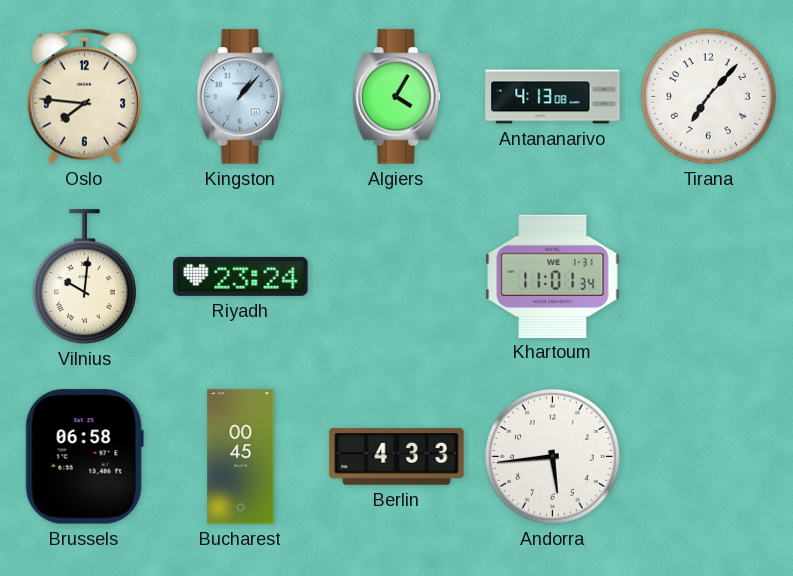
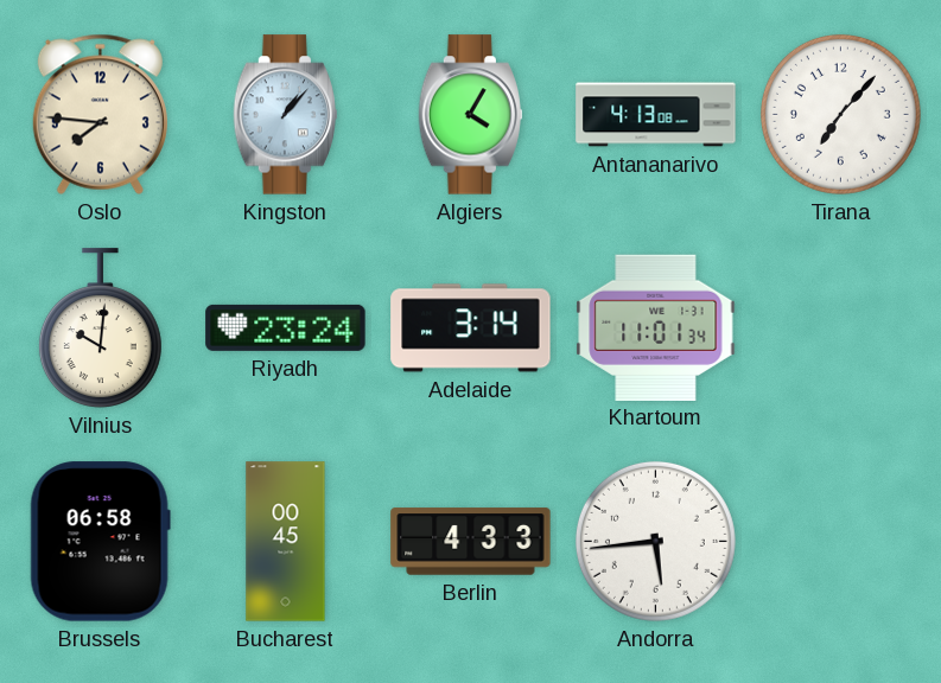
Adelaide: none -> 3:14 (471, 328)
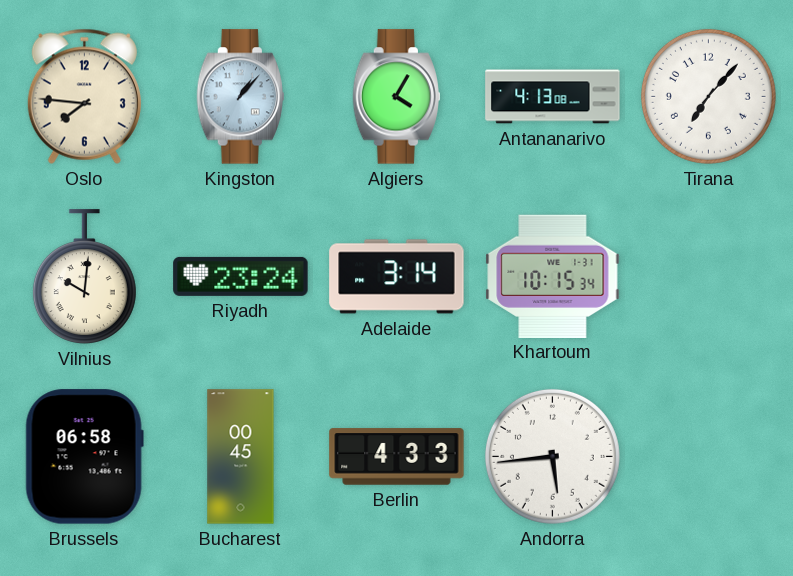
Khartoum: 11:01 -> 10:15 (553, 276)
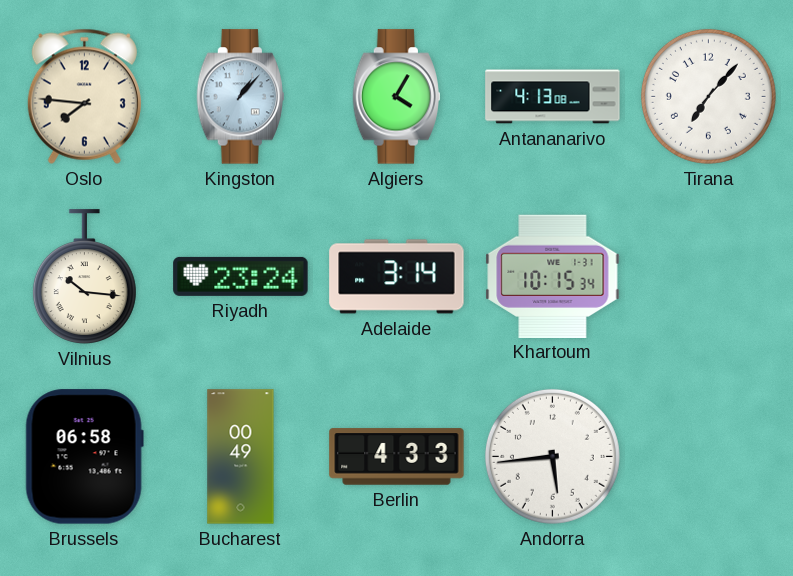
Vilnius: 10:01 -> 10:16 (84, 277)
Bucharest: 00:45 -> 00:49 (241, 457)
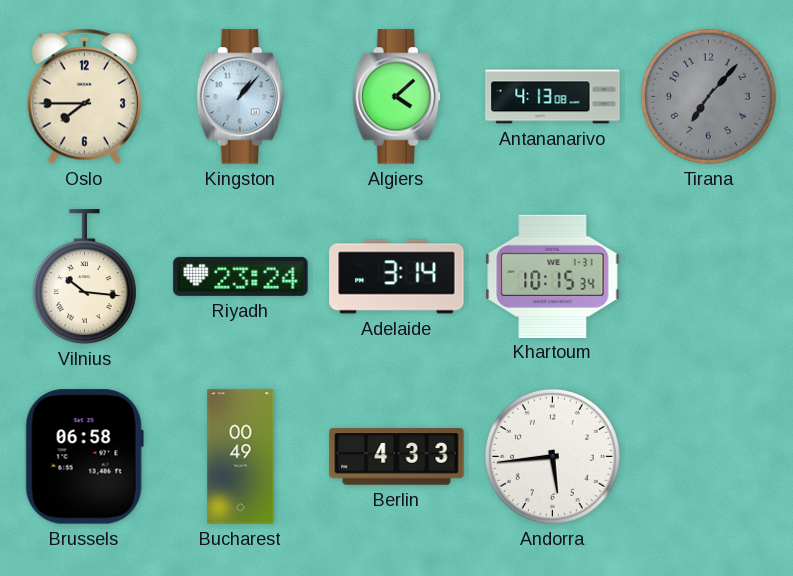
Oslo: 7:46 -> 7:45 (84, 96)
Algiers: 4:05 -> 4:08 (396, 97)
Tirana dial: white -> grey (708, 96)
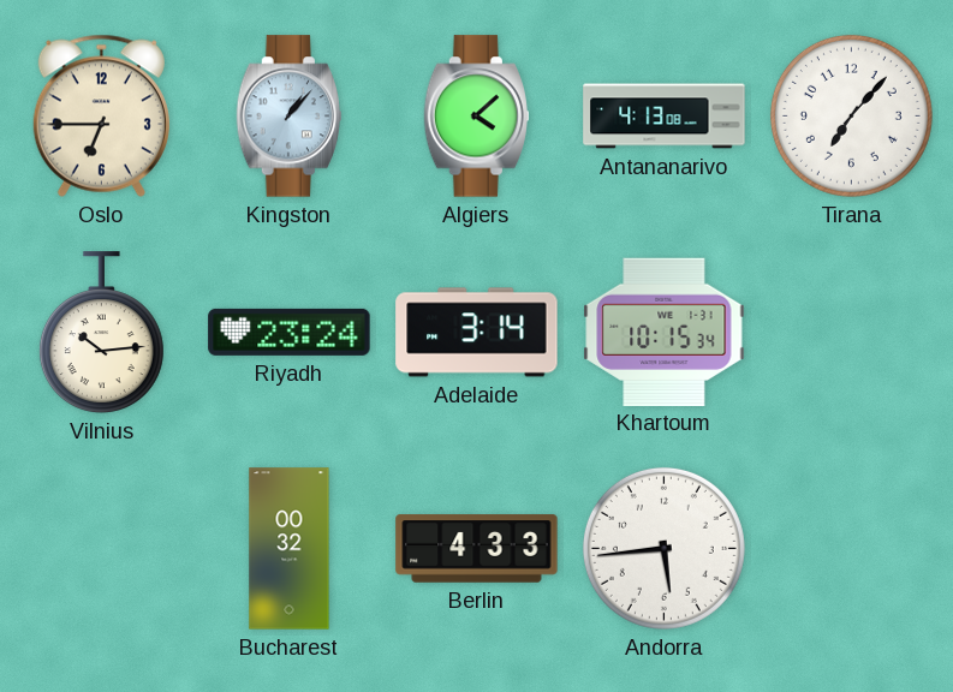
Oslo: 7:45 -> 6:45 (101, 115)
Tirana dial: grey -> white (851, 115)
Vilnius: 10:16 -> 10:14 (101, 333)
Brussels: 06:58 -> none (84, 457)
Bucharest: 00:49 -> 00:32 (290, 549)
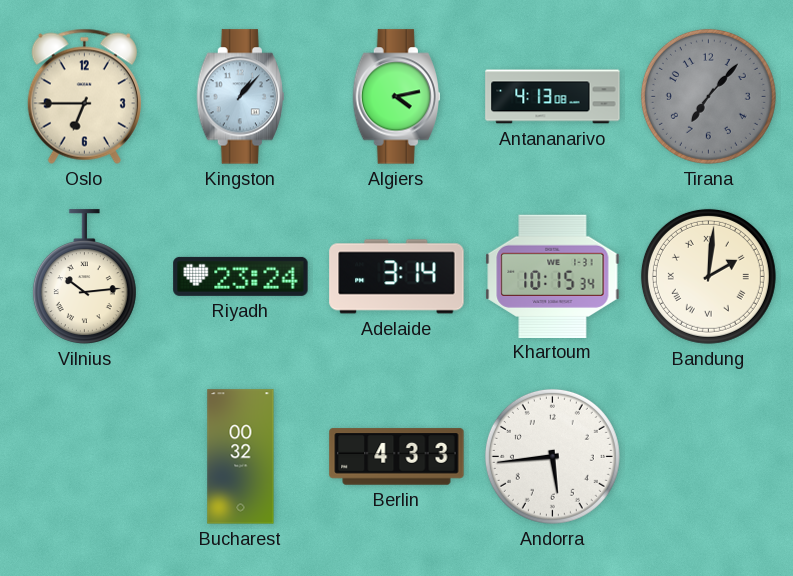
Algiers: 4:08 -> 4:13 (396, 97)
Tirana dial: white -> grey (708, 96)
Bandung: none -> 2:01 (708, 276)
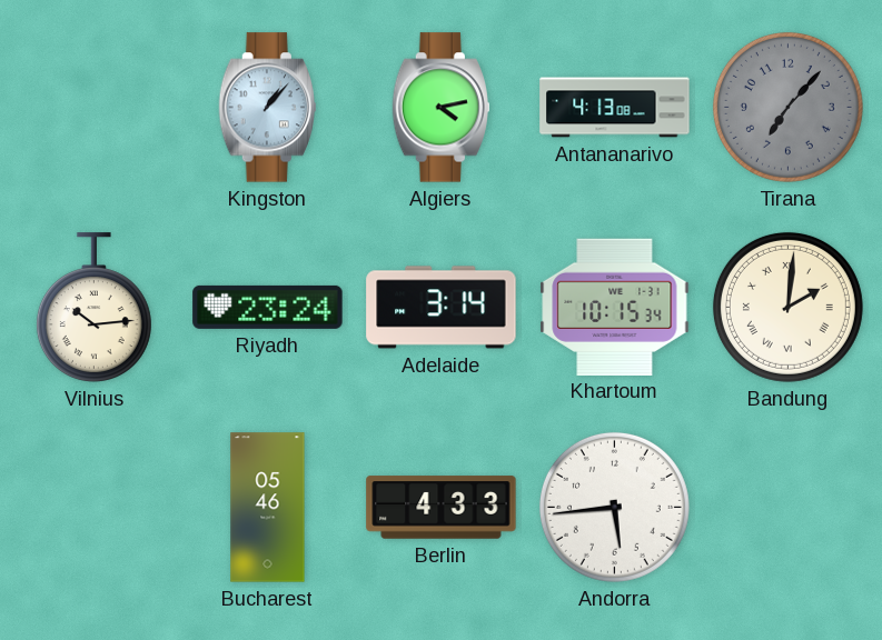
Oslo: 6:45 -> none (84, 96)
Bucharest: 00:32 -> 05:46 (268, 508)
